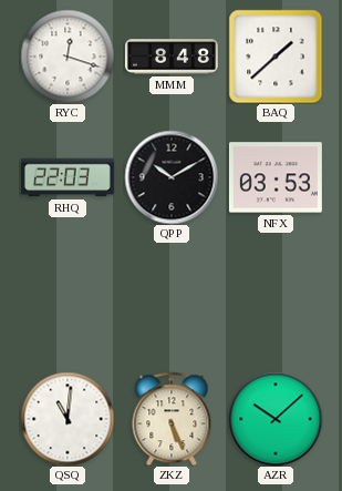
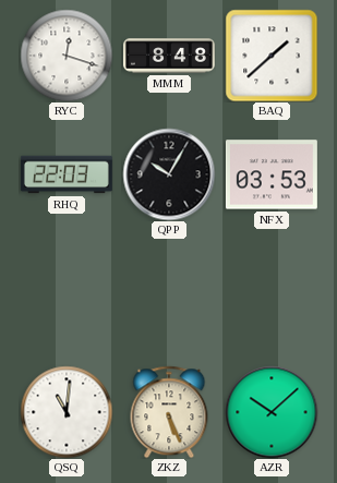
QPP: 10:10 -> 10:05 (169, 174)
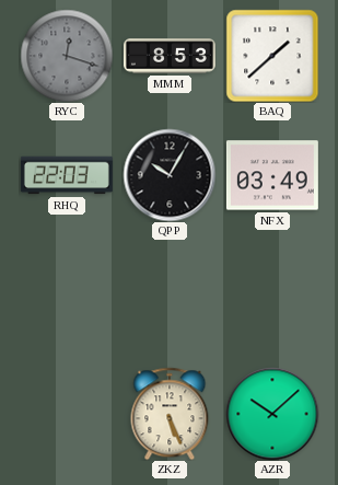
RYC dial: white -> grey (67, 56)
MMM: 8:48 -> 8:53 (170, 56)
NFX: 03:53 -> 03:49 (272, 175)
QSQ: 11:01 -> none (67, 412)
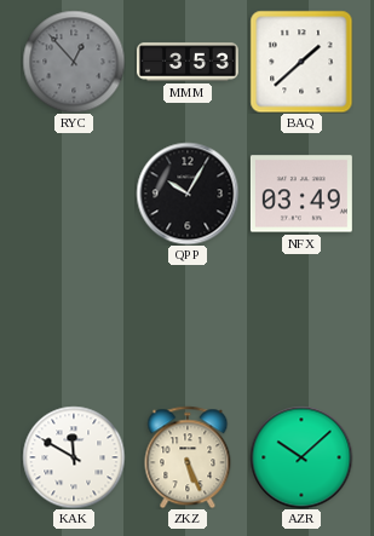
RYC: 12:18 -> 12:53 (74, 62)
MMM: 8:53 -> 3:53 (188, 62)
RHQ: 22:03 -> none (67, 175)
KAK: none -> 11:50 (74, 457)
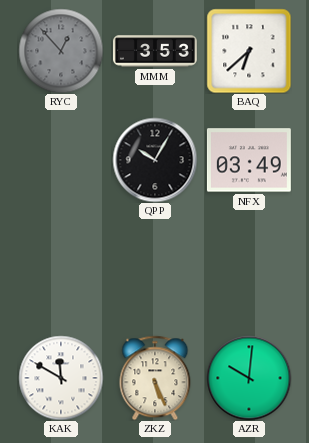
BAQ: 1:38 -> 6:38 (249, 51)
AZR: 10:08 -> 10:01 (249, 378)
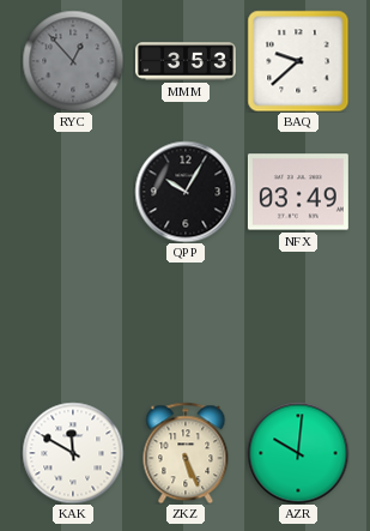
BAQ: 6:38 -> 9:38 (298, 61)
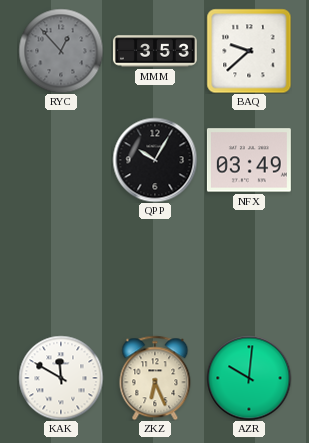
ZKZ: 5:26 -> 6:26 (155, 378)
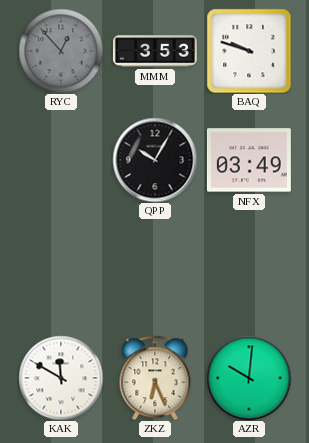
BAQ: 9:38 -> 9:48 (249, 51)
